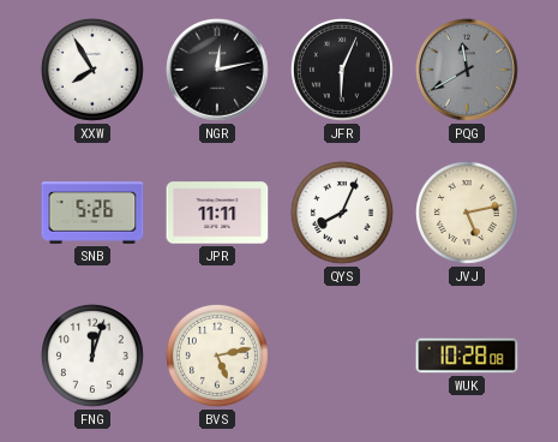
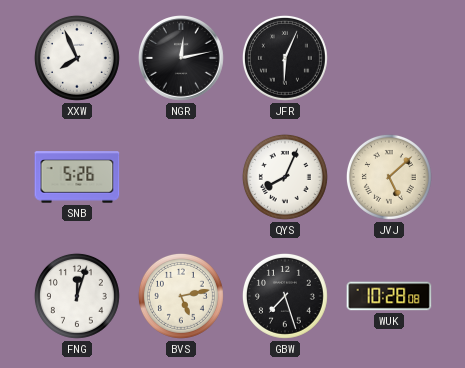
XXW: 7:55 -> 7:56 (77, 58)
PQG: 11:40 -> none (468, 71)
JPR: 11:11 -> none (217, 213)
JVJ: 5:13 -> 5:08 (389, 177)
GBW: none -> 7:27 (285, 296)
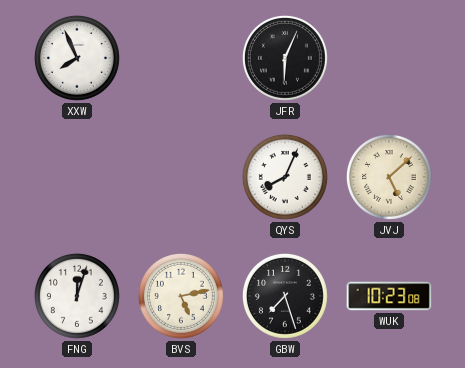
NGR: 12:13 -> none (182, 59)
SNB: 5:26 -> none (77, 177)
WUK: 10:28 -> 10:23 (389, 296)
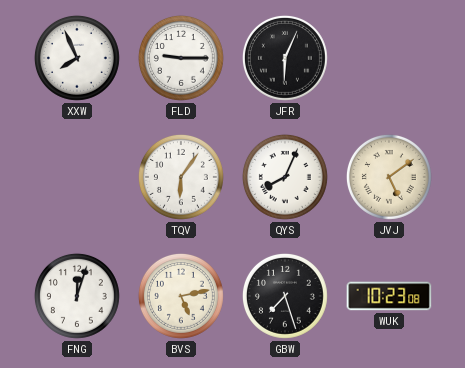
FLD: none -> 9:15 (181, 58)
TQV: none -> 6:06 (181, 177)
JVJ: 5:08 -> 5:09 (389, 177)
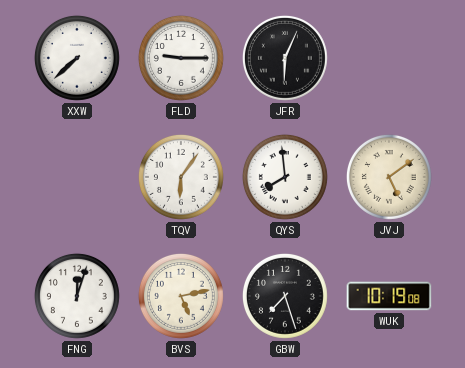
XXW: 7:56 -> 7:38 (77, 58)
QYS: 8:04 -> 7:59 (285, 177)
WUK: 10:23 -> 10:19 (389, 296)
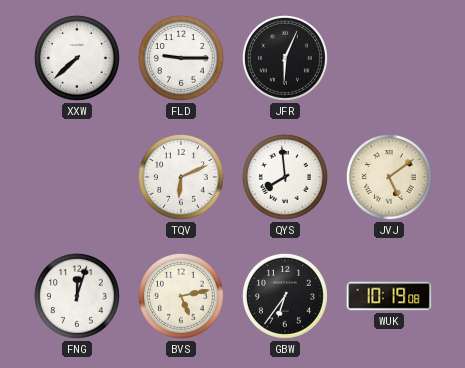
TQV: 6:06 -> 6:11 (181, 177)
GBW: 7:27 -> 6:36 (285, 296)
